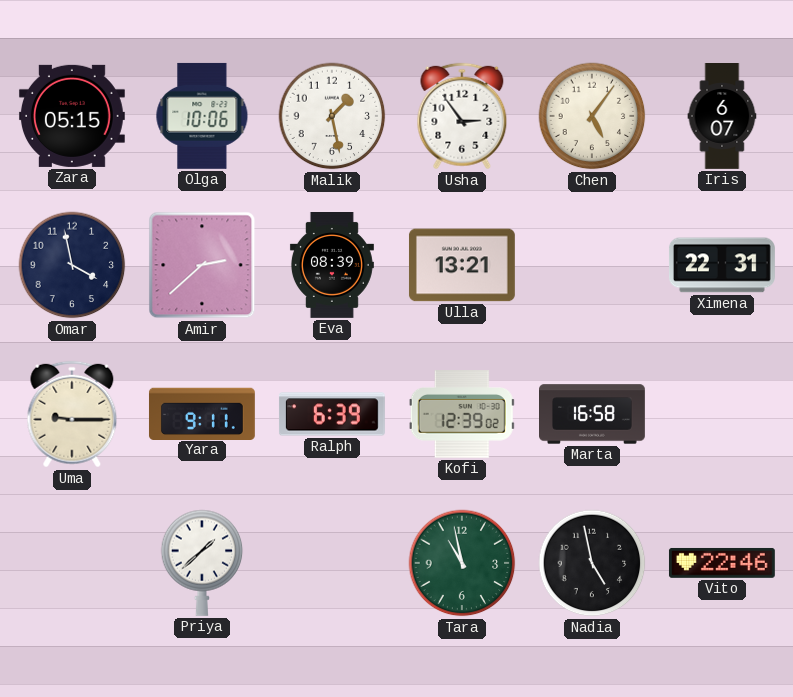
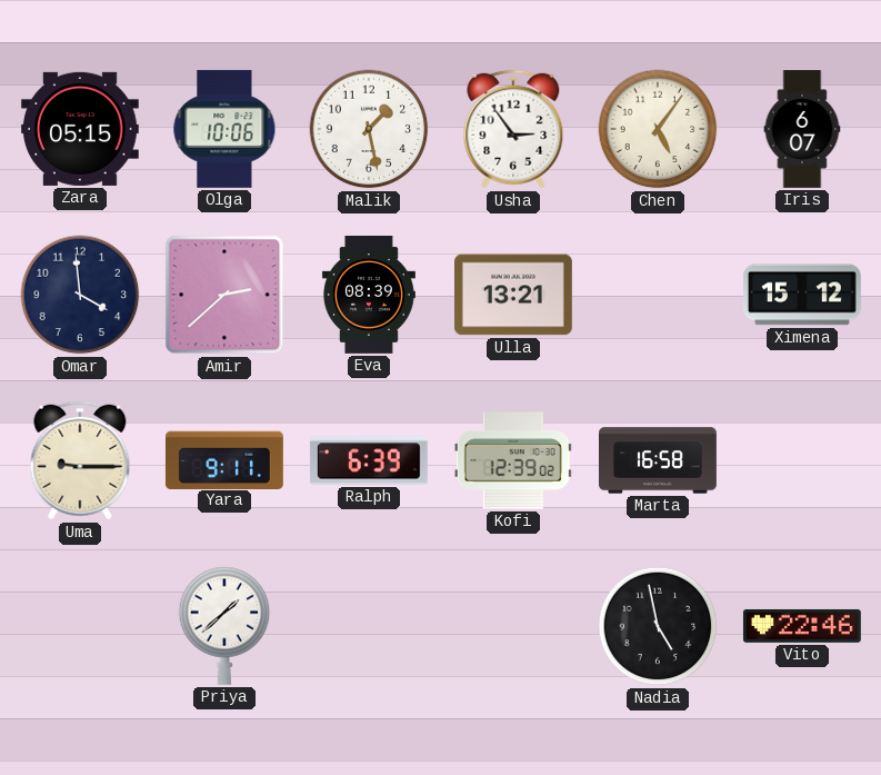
Omar: 3:58 -> 3:59 (80, 295)
Ximena: 22:31 -> 15:12 (802, 295)
Tara: 10:58 -> none (462, 563)
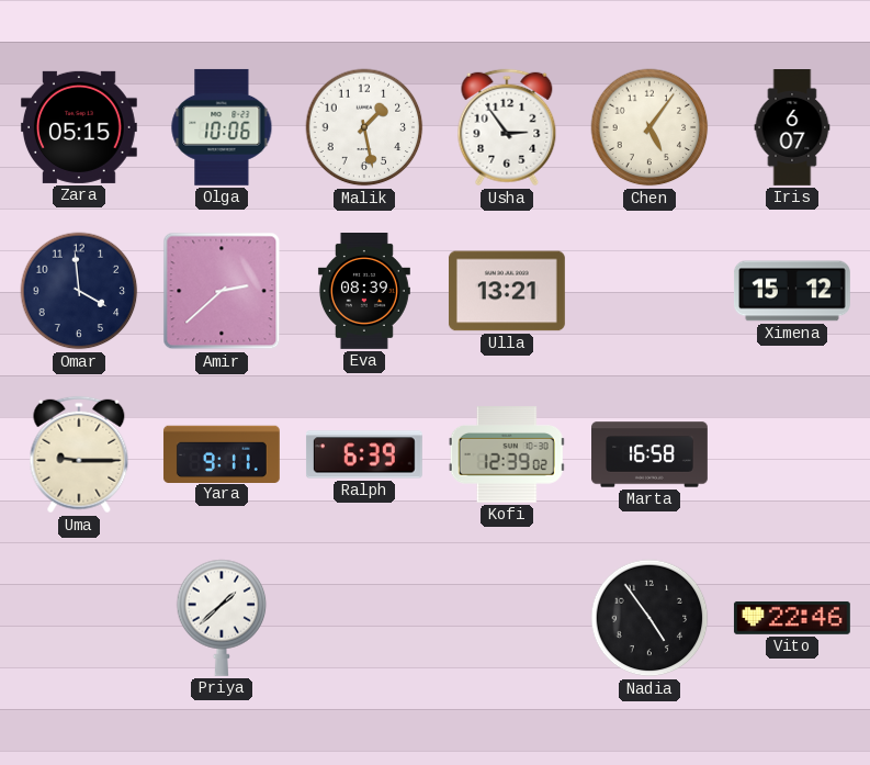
Nadia: 4:58 -> 4:54 (649, 618)
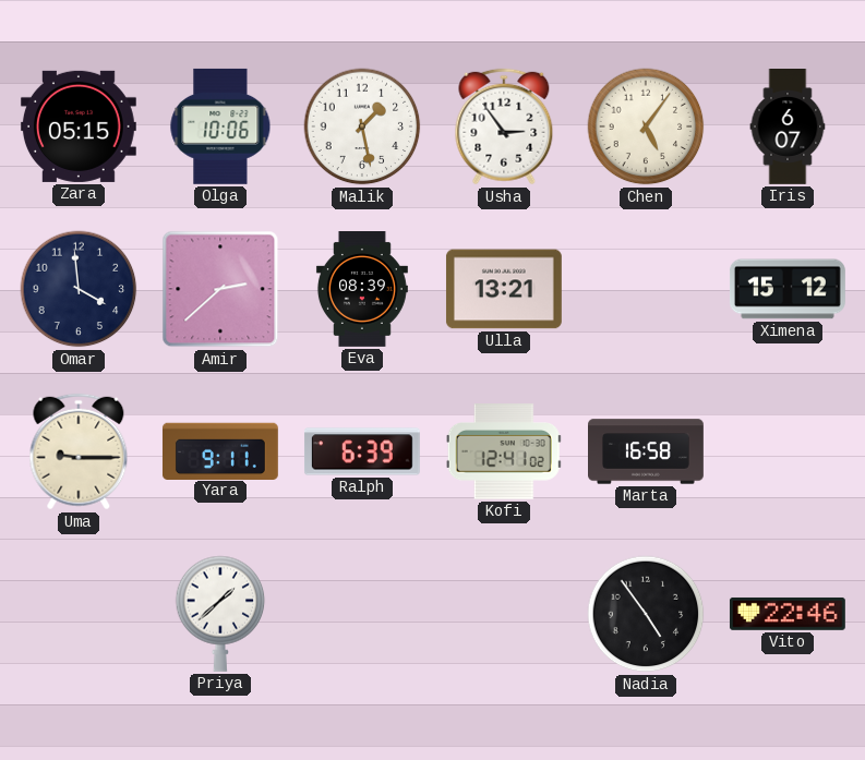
Kofi: 12:39 -> 12:41 (504, 451)
